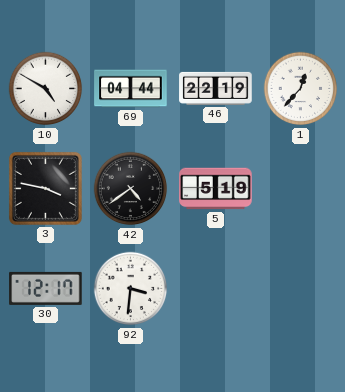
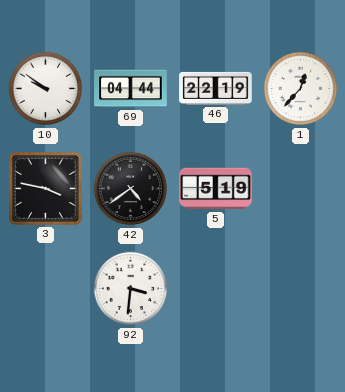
10: 4:50 -> 9:51 (46, 89)
30: 12:17 -> none (46, 288)
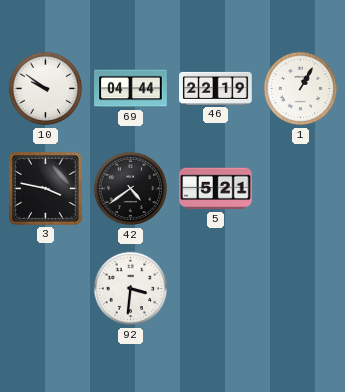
1: 12:37 -> 1:05 (301, 89)
5: 5:19 -> 5:21 (216, 189)
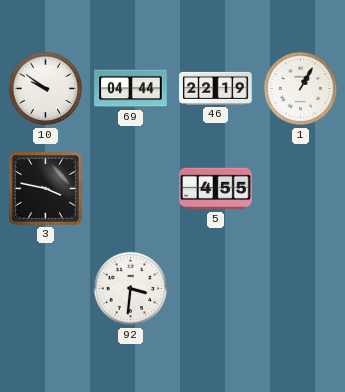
42: 4:39 -> none (131, 189)
5: 5:21 -> 4:55 (216, 189)
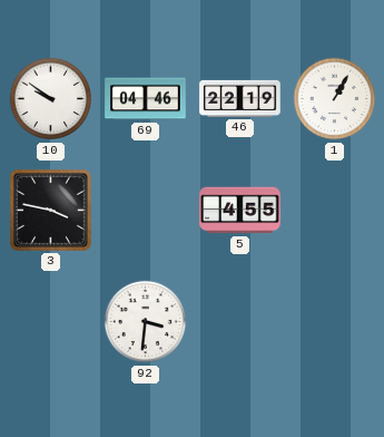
69: 04:44 -> 04:46 (146, 99)
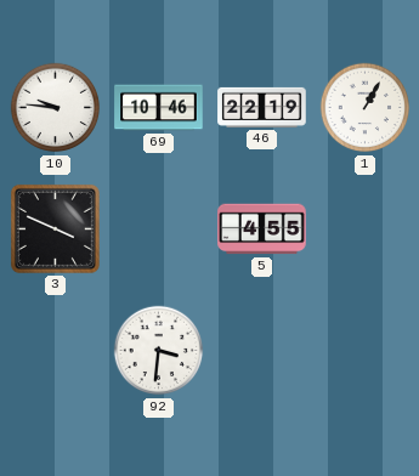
10: 9:51 -> 9:46 (56, 108)
69: 04:46 -> 10:46 (159, 108)
3: 3:47 -> 3:49 (55, 228)
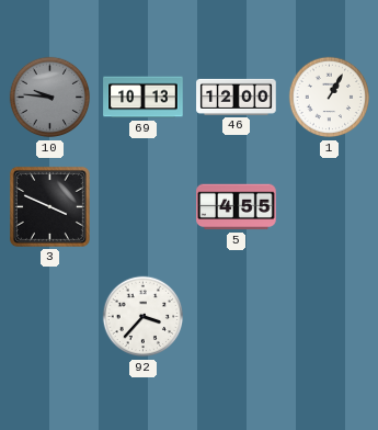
10 dial: white -> grey (50, 98)
69: 10:46 -> 10:13 (144, 98)
46: 22:19 -> 12:00 (237, 97)
92: 3:31 -> 3:37 (144, 317)
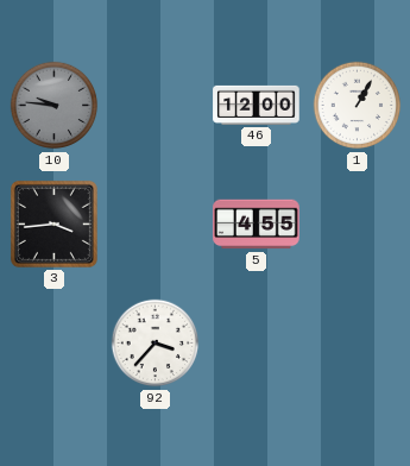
69: 10:13 -> none (144, 98)
3: 3:49 -> 3:44 (53, 223)
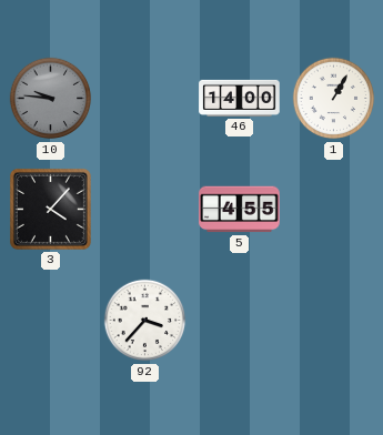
46: 12:00 -> 14:00 (240, 98)
3: 3:44 -> 4:07 (50, 209)
